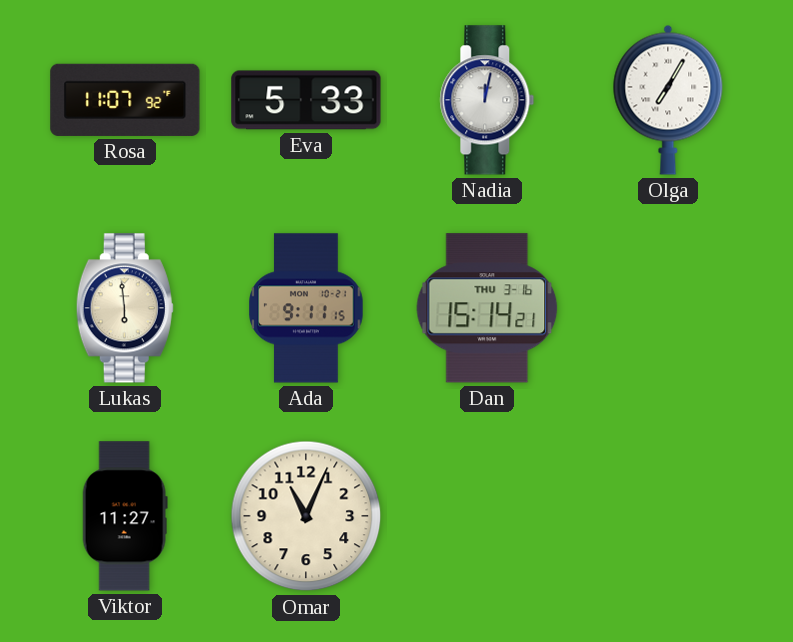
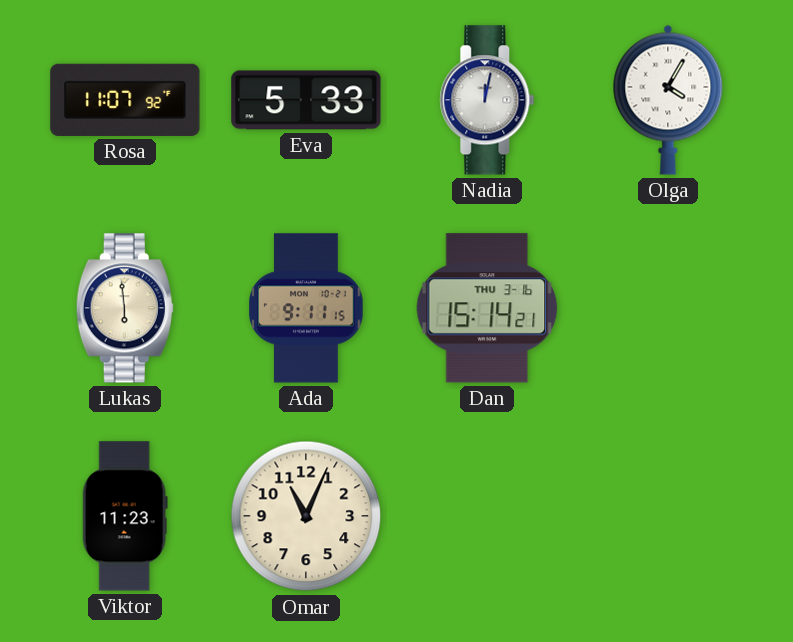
Olga: 7:05 -> 4:05 (668, 100)
Viktor: 11:27 -> 11:23 (125, 516)
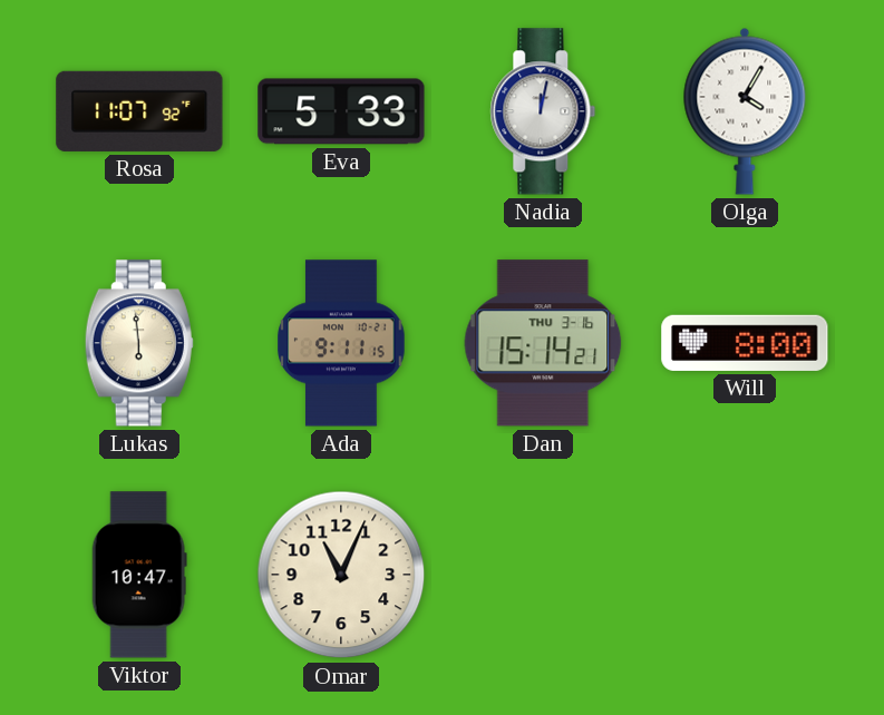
Will: none -> 8:00 (745, 343)
Viktor: 11:23 -> 10:47 (139, 575)
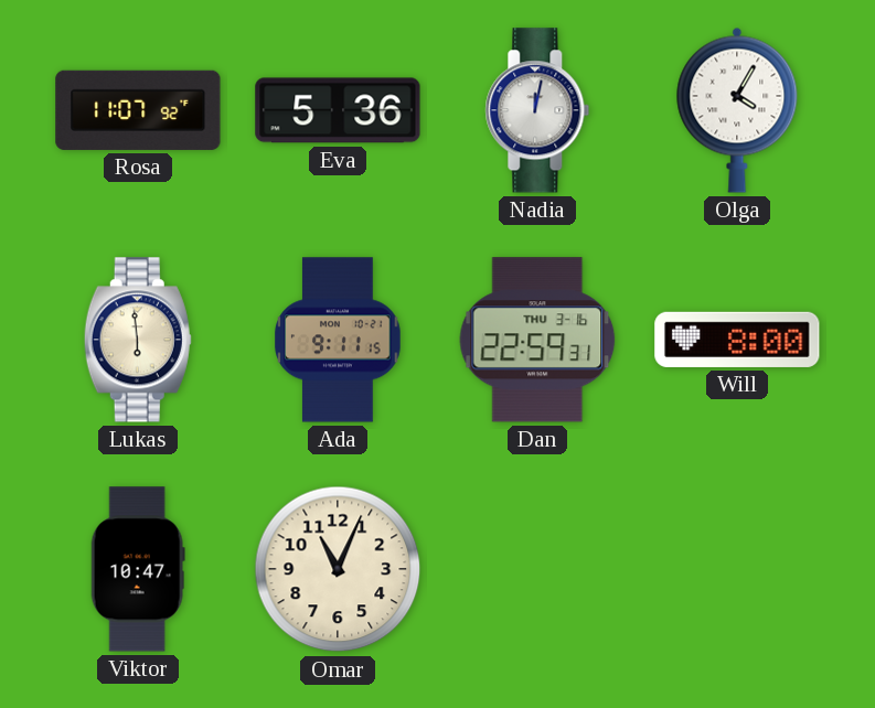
Eva: 5:33 -> 5:36 (338, 110)
Dan: 15:14 -> 22:59 (537, 340)
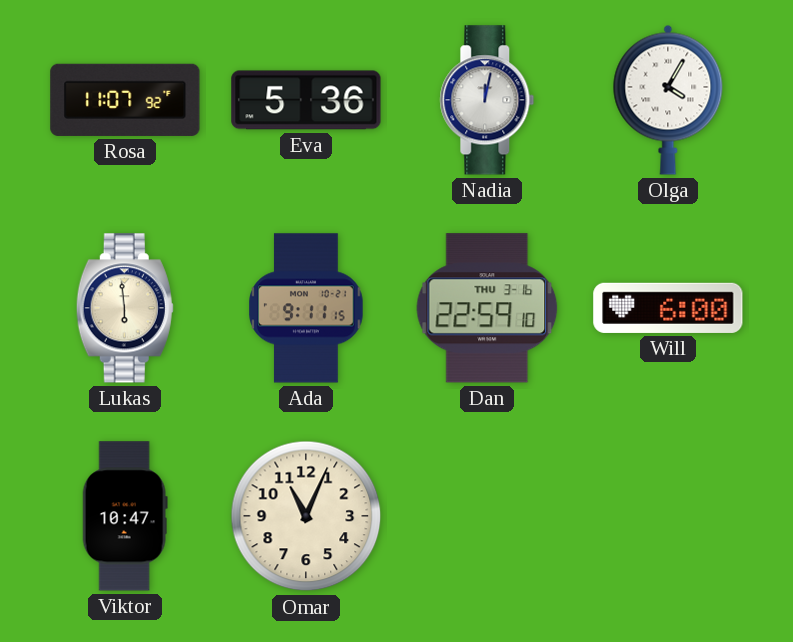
Dan: 22:59:31 -> 22:59:10 (487, 308)
Will: 8:00 -> 6:00 (668, 308)
